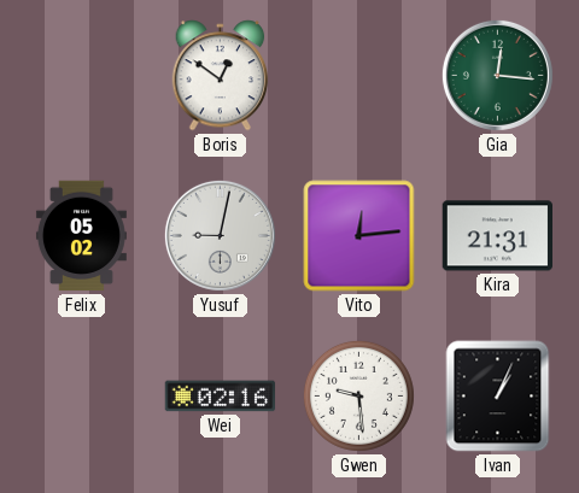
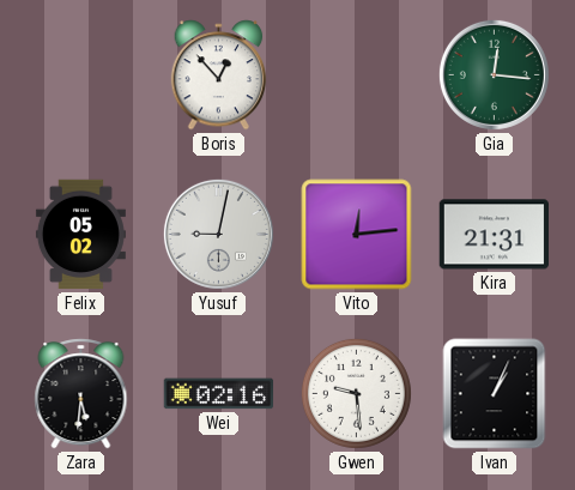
Boris: 12:51 -> 12:53 (219, 75)
Zara: none -> 5:31 (81, 394)
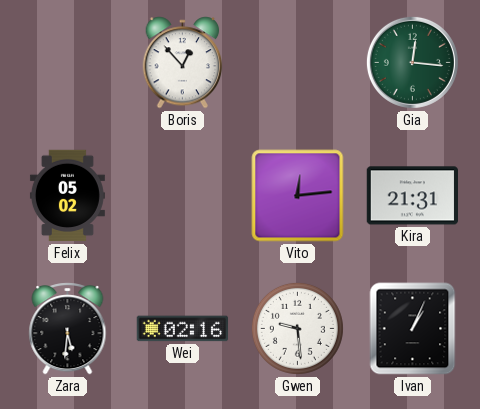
Yusuf: 9:02 -> none (218, 234)
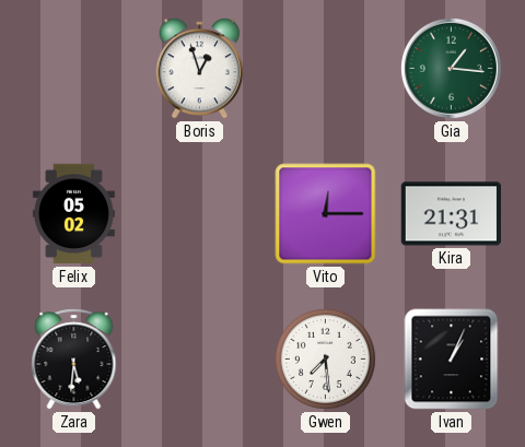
Boris: 12:53 -> 12:57 (200, 69)
Gia: 12:16 -> 1:16 (451, 68)
Vito: 12:14 -> 12:15 (326, 214)
Wei: 02:16 -> none (183, 329)
Gwen: 9:29 -> 7:29 (325, 358)
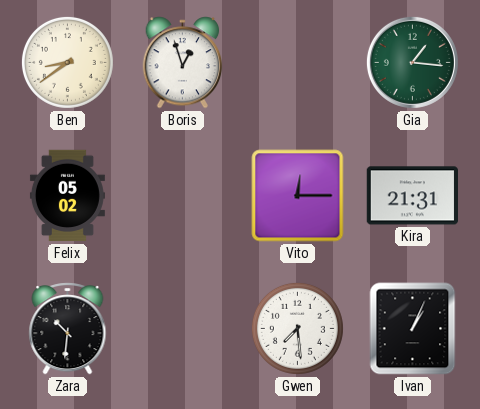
Ben: none -> 8:39 (67, 62)
Zara: 5:31 -> 10:31 (68, 329)
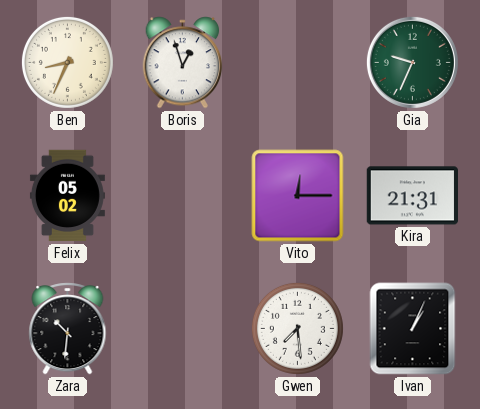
Ben: 8:39 -> 8:34 (67, 62)
Gia: 1:16 -> 9:34 (412, 62)
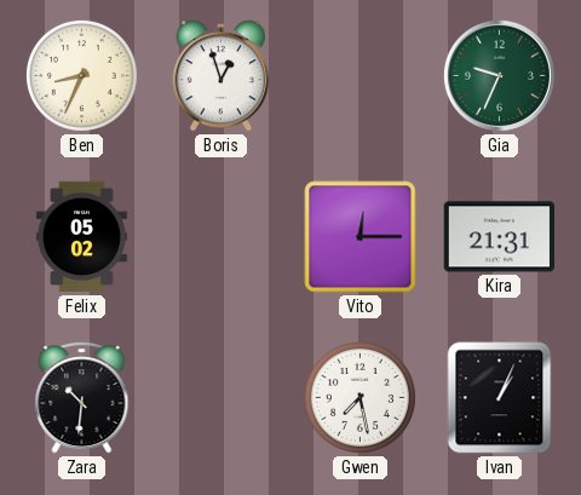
Gwen: 7:29 -> 7:28 (359, 397)
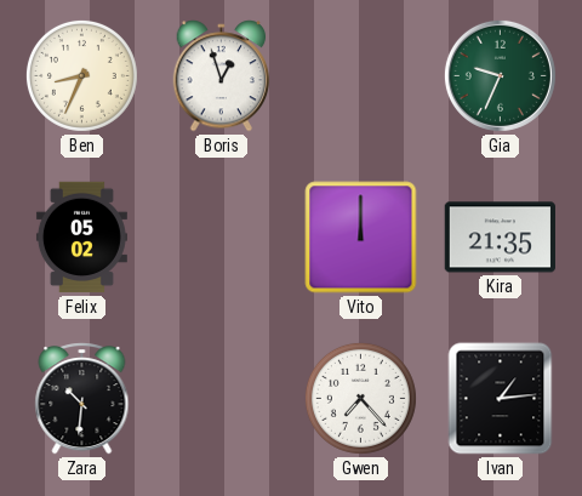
Vito: 12:15 -> 12:00 (361, 238)
Kira: 21:31 -> 21:35 (501, 238)
Gwen: 7:28 -> 7:23 (360, 398)
Ivan: 1:04 -> 1:14 (501, 399)
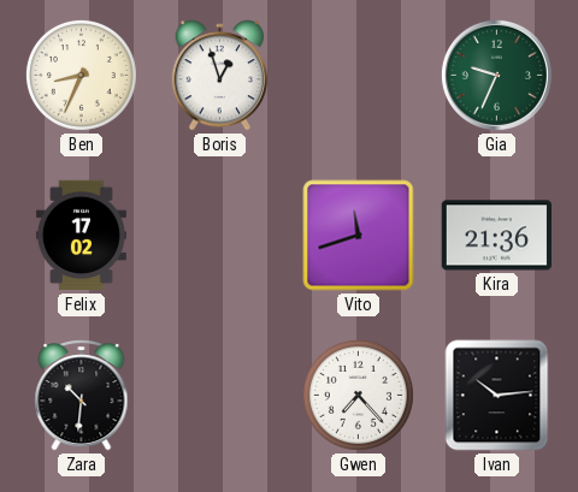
Felix: 05:02 -> 17:02 (81, 236)
Vito: 12:00 -> 11:42 (359, 236)
Kira: 21:35 -> 21:36 (497, 236)
Ivan: 1:14 -> 10:14 (497, 396)
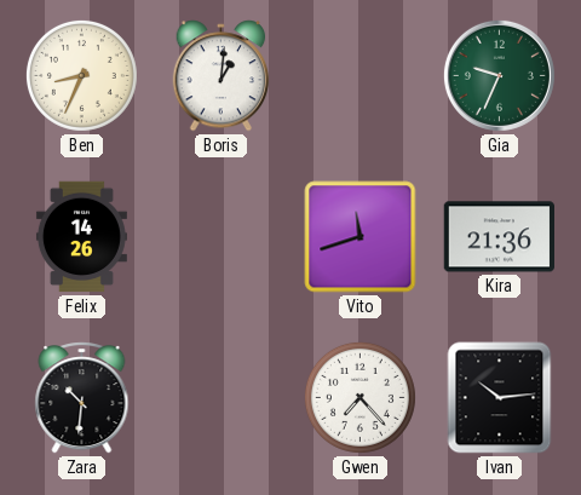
Boris: 12:57 -> 1:01 (222, 76)
Felix: 17:02 -> 14:26 (81, 237)
